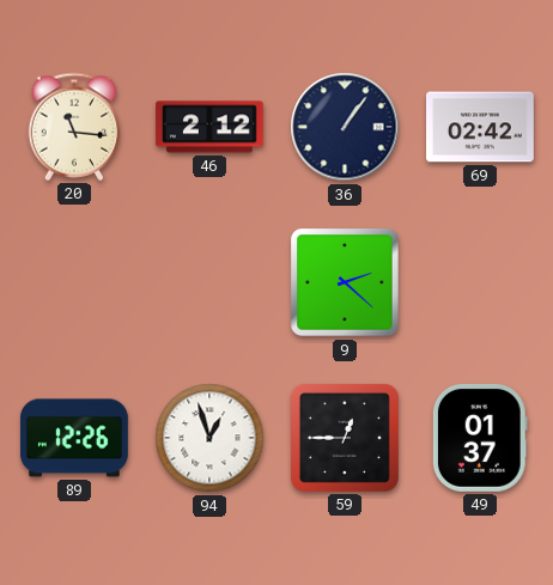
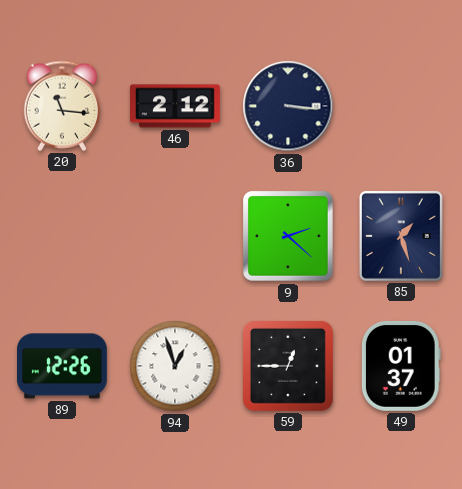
36: 1:06 -> 3:16 (288, 106)
69: 02:42 -> none (481, 127)
85: none -> 1:27 (401, 236)
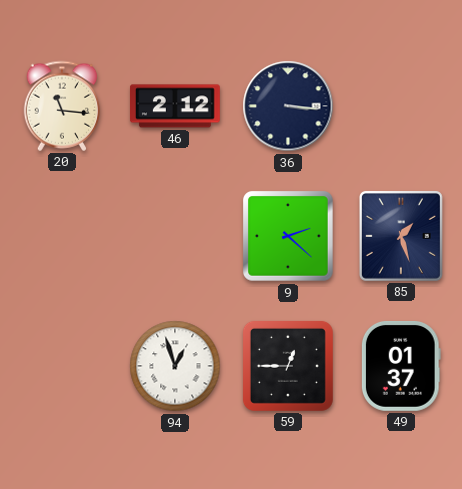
89: 12:26 -> none (63, 366)
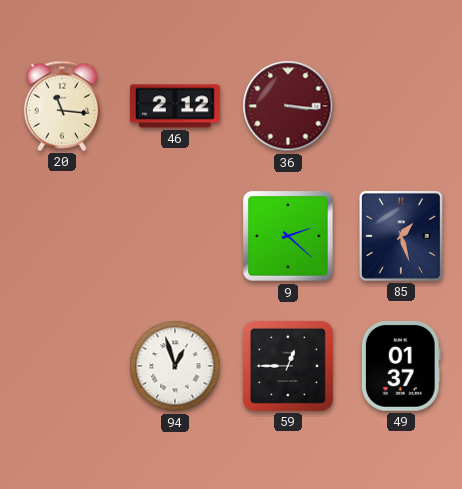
36 dial: navy -> burgundy (288, 106)
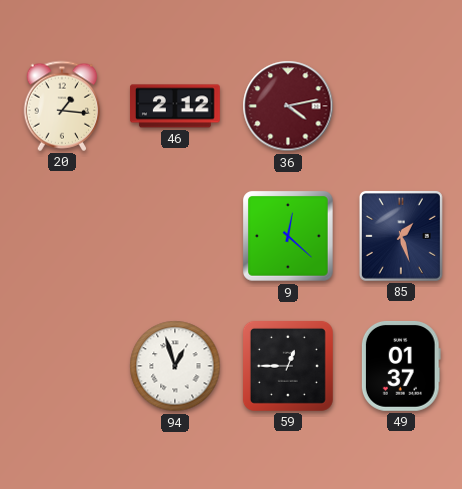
20: 11:16 -> 1:16 (62, 106)
36: 3:16 -> 4:13 (288, 106)
9: 2:22 -> 12:22 (289, 237)
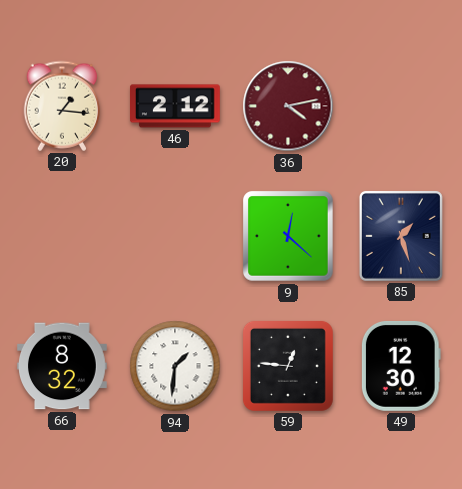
66: none -> 8:32 (63, 366)
94: 12:57 -> 1:31 (175, 366)
59: 12:45 -> 12:46 (288, 366)
49: 01:37 -> 12:30 (401, 366)
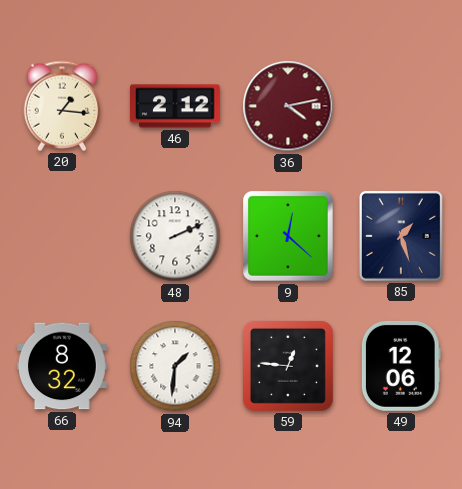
48: none -> 2:11 (175, 236)
49: 12:30 -> 12:06 (401, 366)
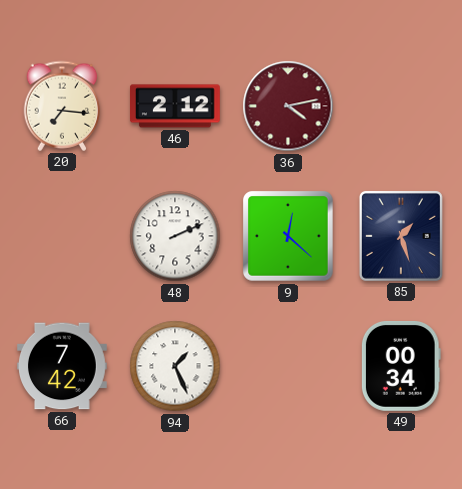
20: 1:16 -> 7:16 (62, 106)
66: 8:32 -> 7:42 (63, 366)
94: 1:31 -> 1:26 (175, 366)
59: 12:46 -> none (288, 366)
49: 12:06 -> 00:34 (401, 366)
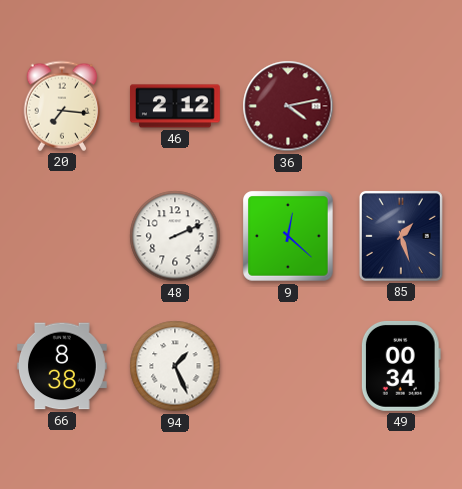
66: 7:42 -> 8:38 (63, 366)
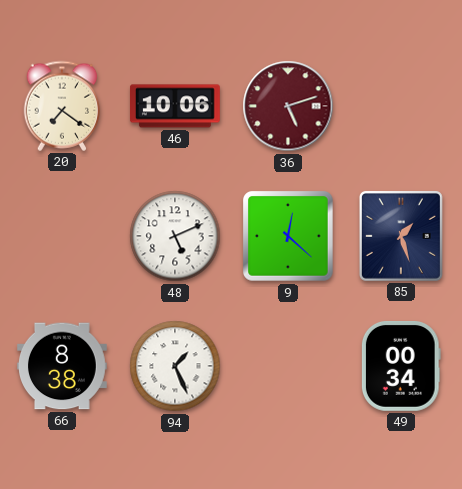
20: 7:16 -> 7:21 (62, 106)
46: 2:12 -> 10:06 (175, 106)
36: 4:13 -> 5:12 (288, 106)
48: 2:11 -> 5:11 (175, 236)
